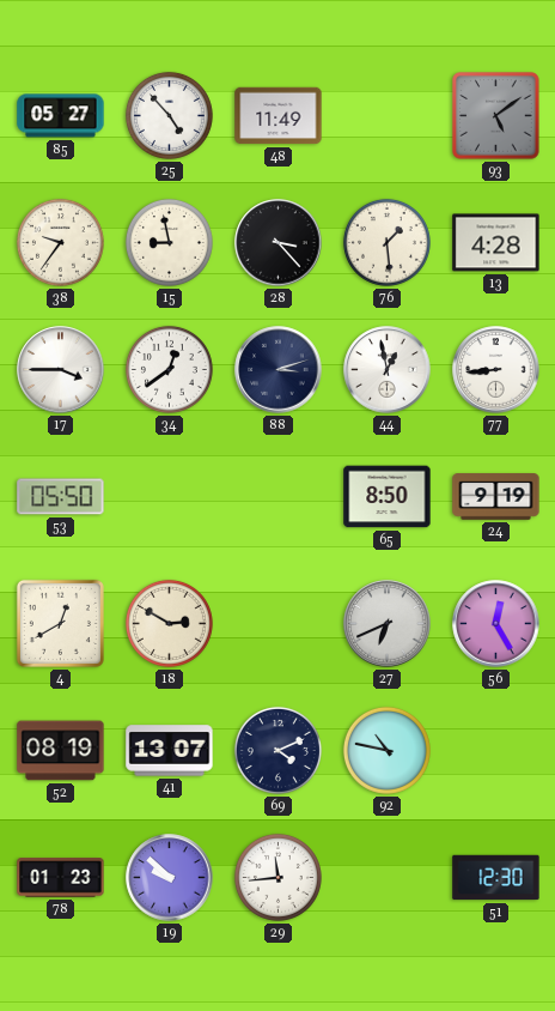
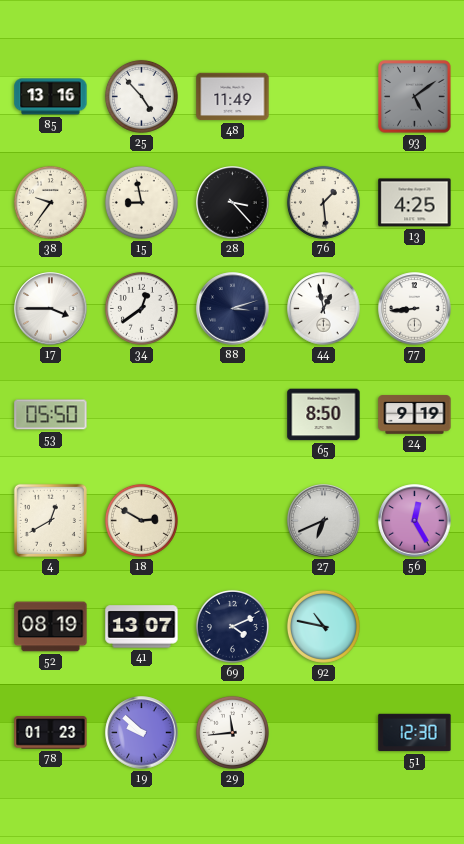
85: 05:27 -> 13:16 (51, 97)
13: 4:28 -> 4:25 (415, 203)
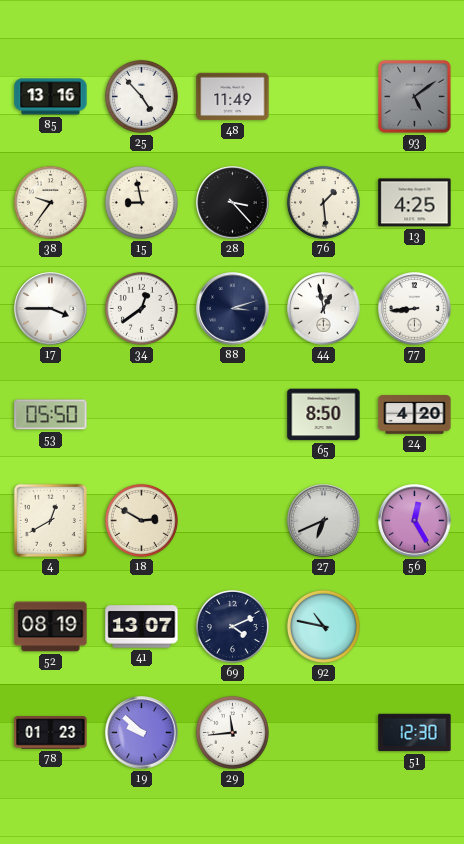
24: 9:19 -> 4:20 (415, 415)
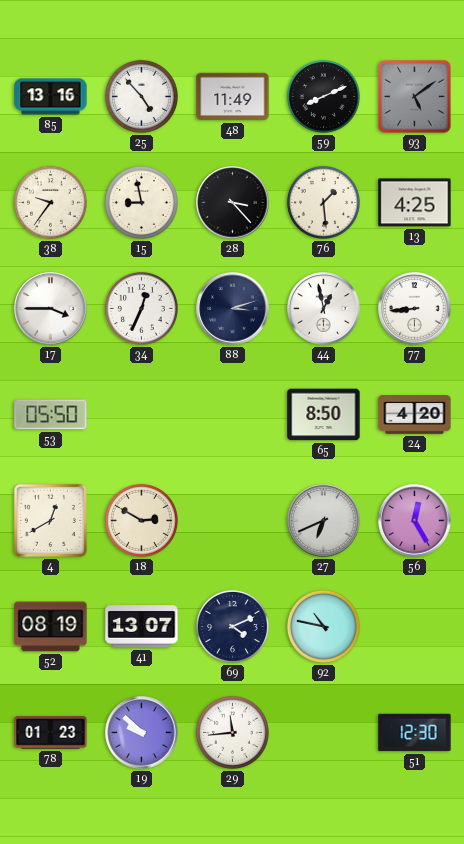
59: none -> 8:11 (323, 96)
34: 12:39 -> 12:34 (141, 308)
